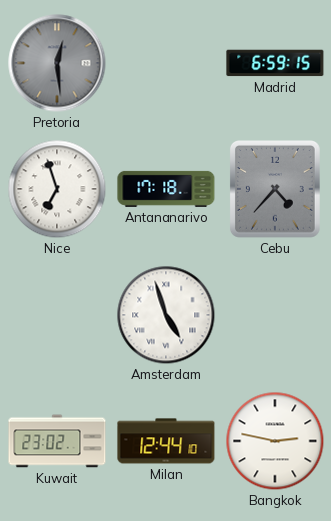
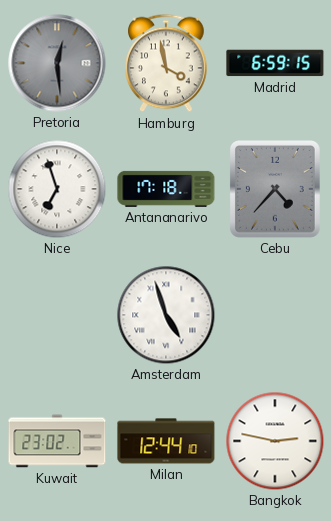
Hamburg: none -> 3:58 (166, 63)
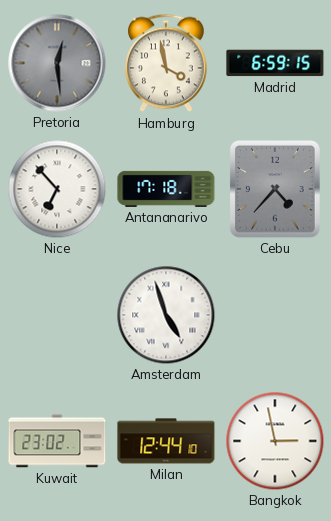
Nice: 6:57 -> 6:53 (57, 189)
Bangkok: 2:47 -> 2:58 (275, 441)
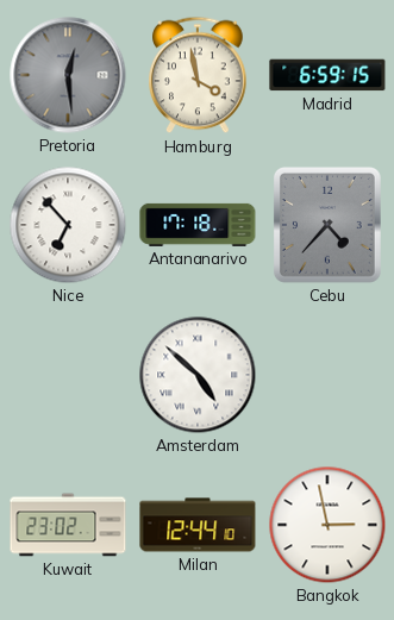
Amsterdam: 4:57 -> 4:52 (198, 375)
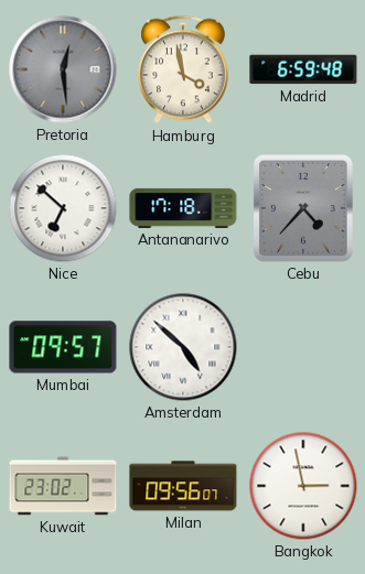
Madrid: 6:59:15 -> 6:59:48 (303, 69)
Nice: 6:53 -> 6:52 (63, 208)
Mumbai: none -> 09:57 (63, 347)
Milan: 12:44 -> 09:56 (183, 486)
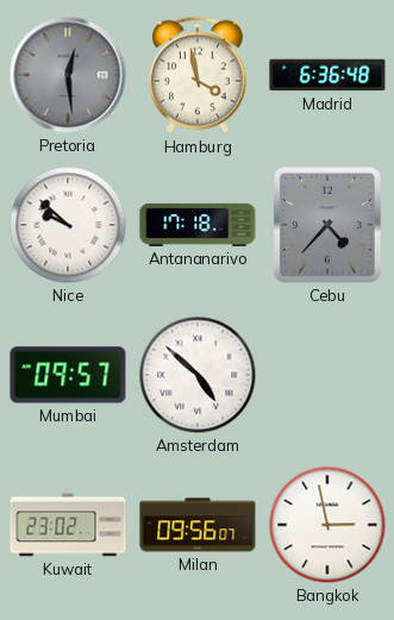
Madrid: 6:59 -> 6:36 (327, 75)
Nice: 6:52 -> 9:52 (68, 225)
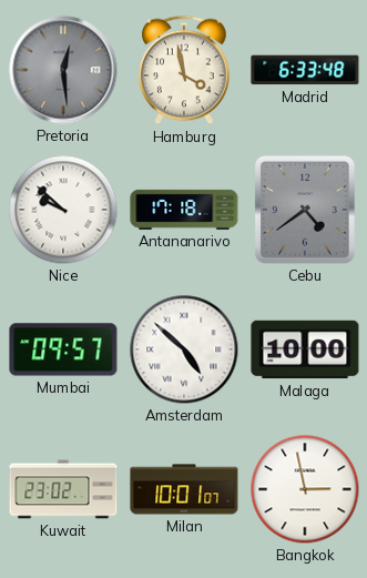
Madrid: 6:36 -> 6:33 (305, 70)
Cebu: 4:37 -> 4:39 (305, 211)
Malaga: none -> 10:00 (305, 349)
Milan: 09:56 -> 10:01 (184, 489)
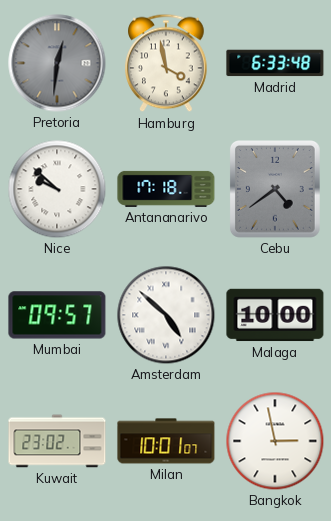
Pretoria: 12:29 -> 12:31 (57, 63)
